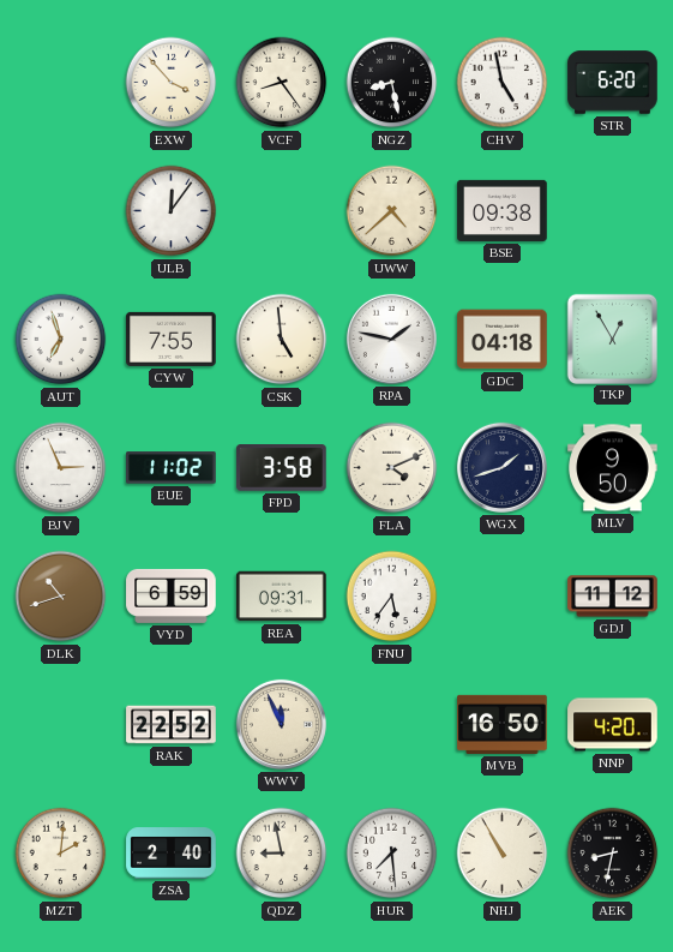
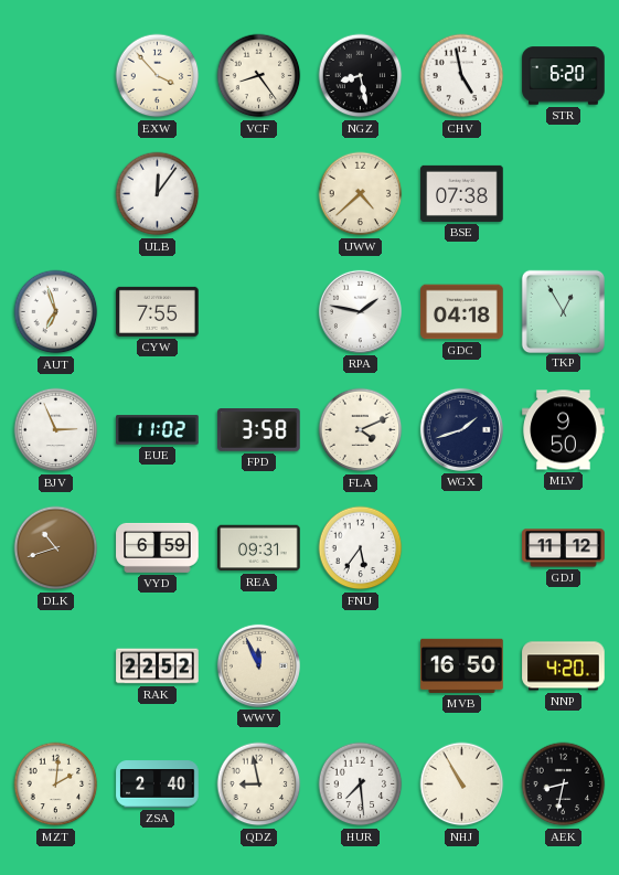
BSE: 09:38 -> 07:38 (462, 193)
CSK: 4:59 -> none (282, 340)
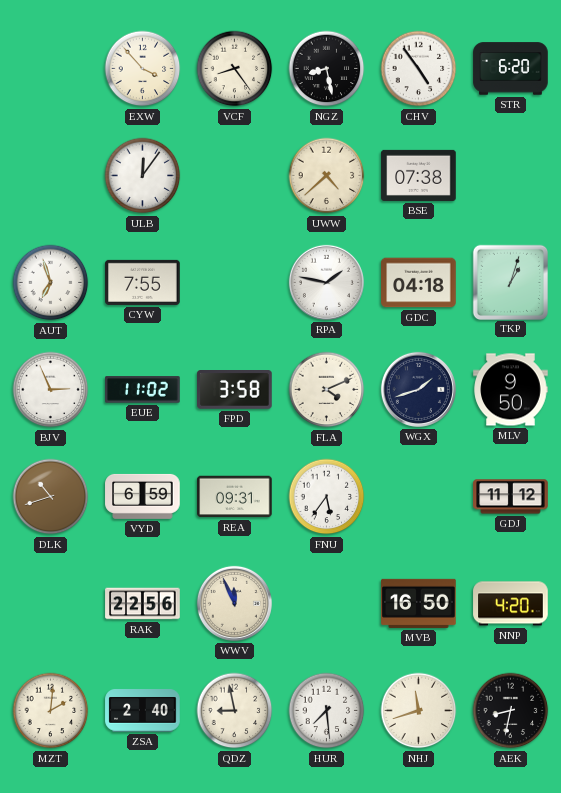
CHV: 4:58 -> 4:54 (419, 69)
TKP: 12:55 -> 1:03 (510, 282)
RAK: 22:52 -> 22:56 (143, 604)
NHJ: 10:55 -> 11:42 (419, 711)
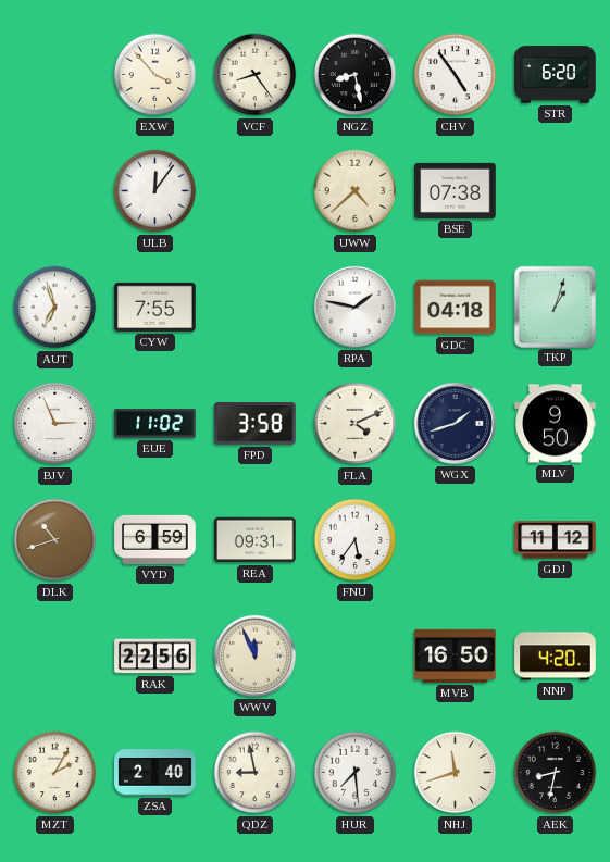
MZT: 2:01 -> 2:05 (55, 773)
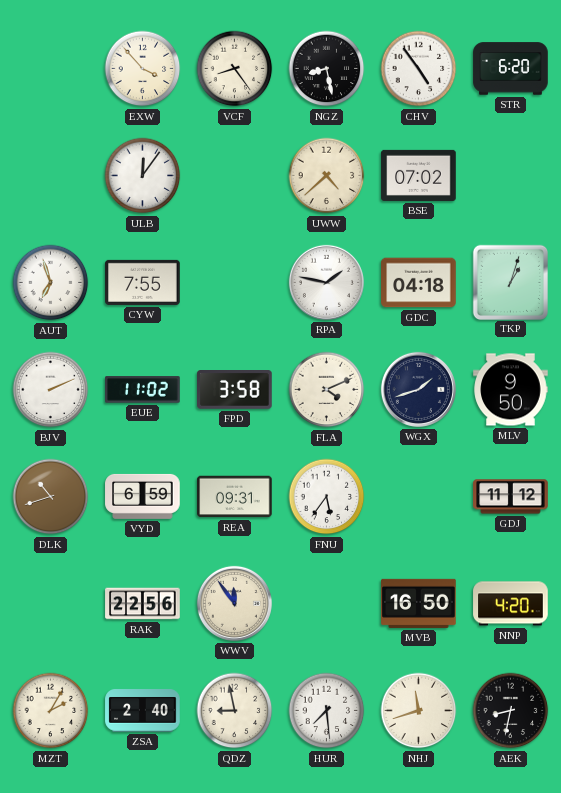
BSE: 07:38 -> 07:02 (419, 175)
BJV: 2:56 -> 2:11 (51, 390)
WWV: 11:56 -> 11:54 (234, 603)
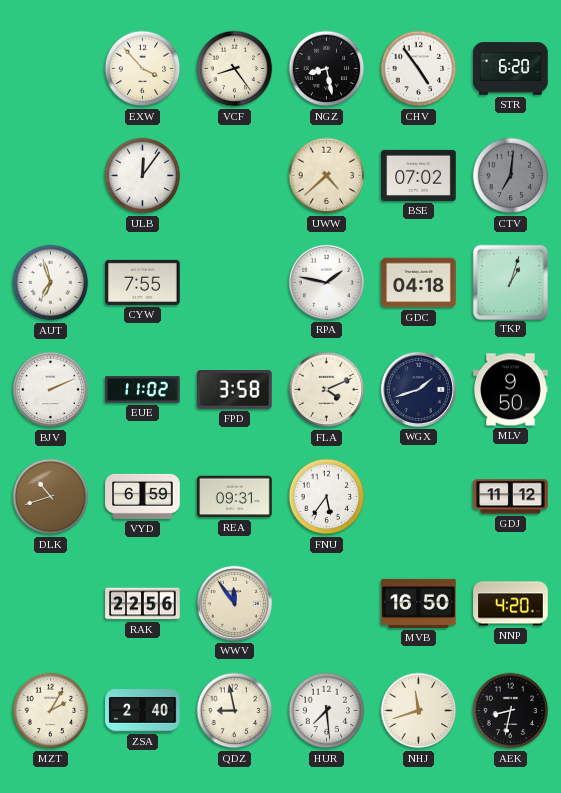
CTV: none -> 7:01 (511, 176)
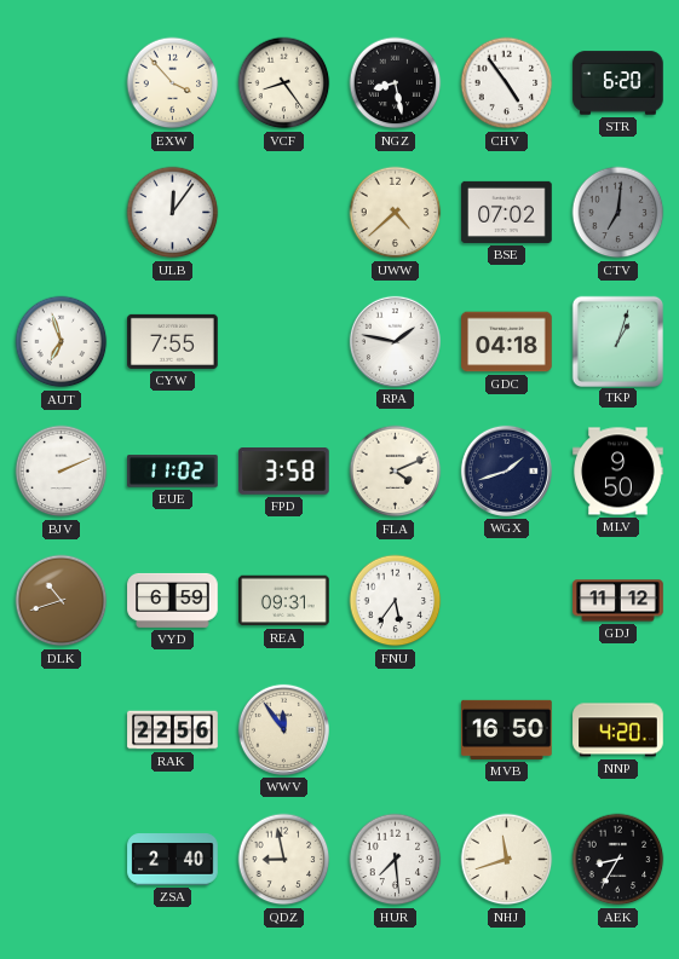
MZT: 2:05 -> none (51, 711)
AEK: 8:32 -> 8:35 (618, 860)
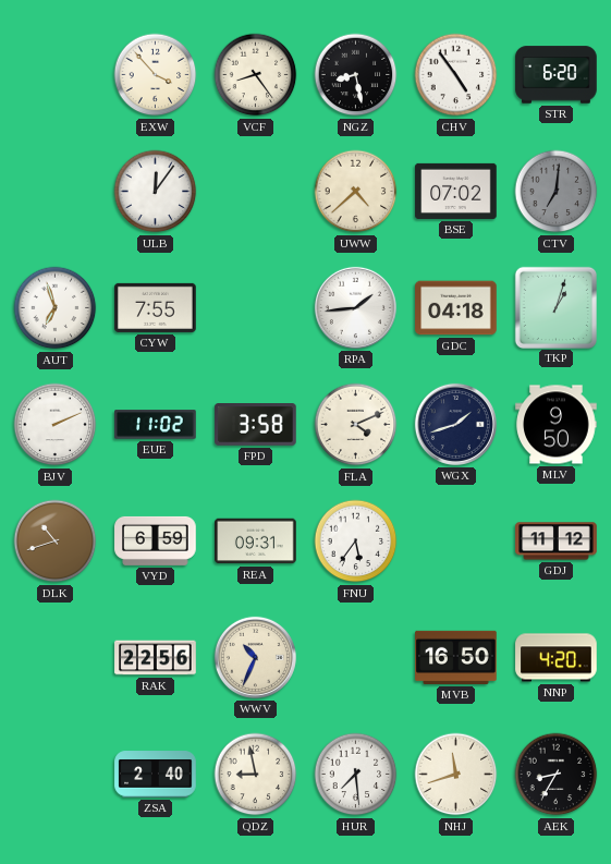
RPA: 1:47 -> 1:44 (355, 307)
WWV: 11:54 -> 10:34 (255, 657)
